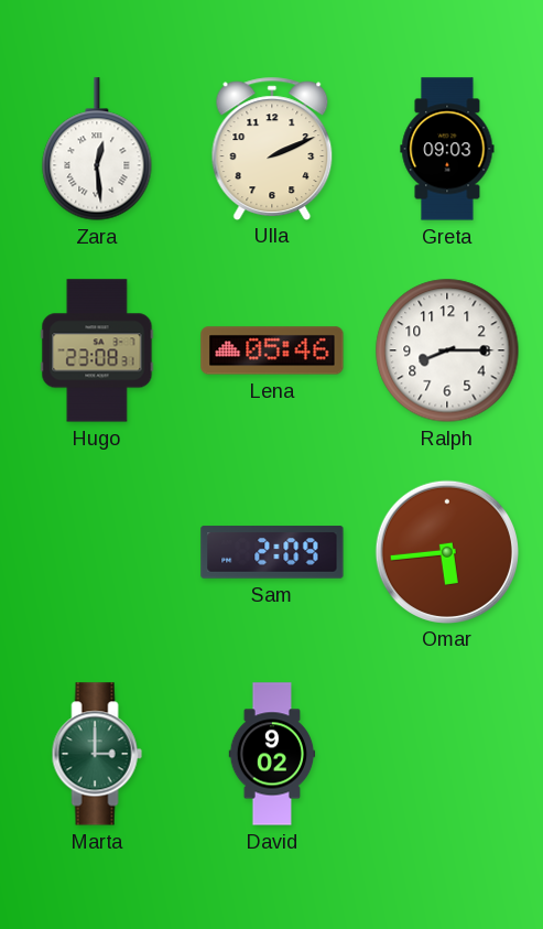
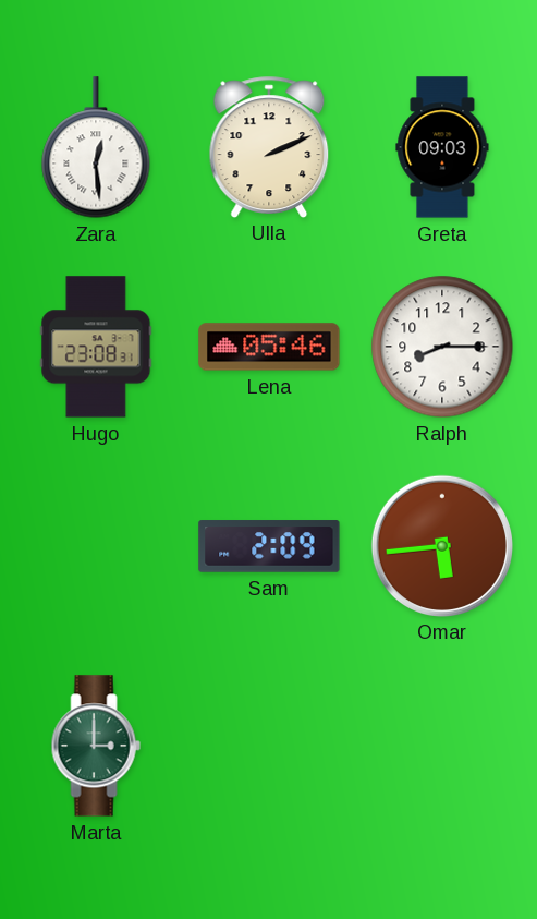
David: 9:02 -> none (272, 754)
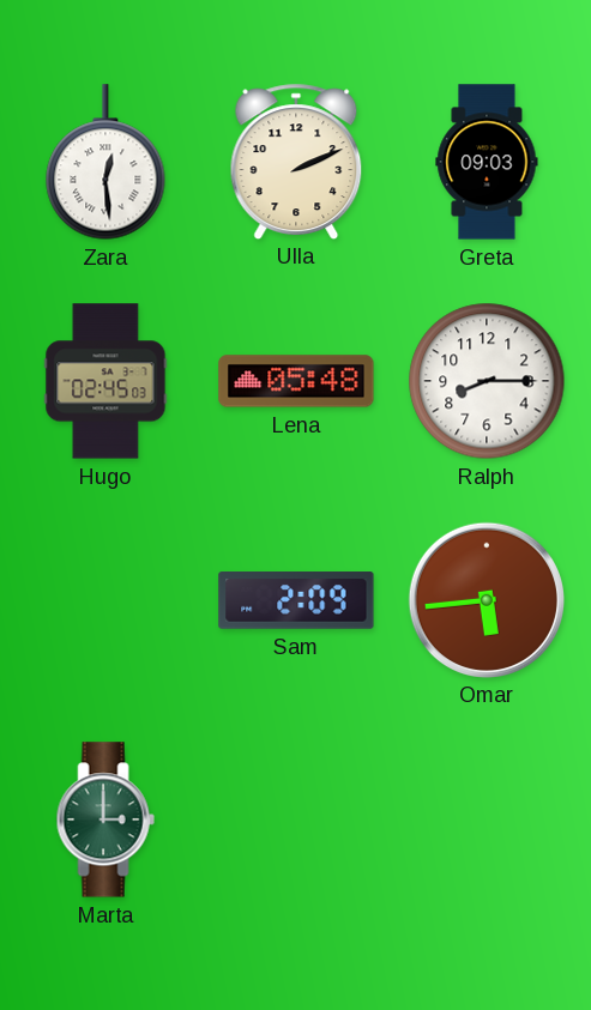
Hugo: 23:08 -> 02:45 (105, 381)
Lena: 05:46 -> 05:48 (296, 381)
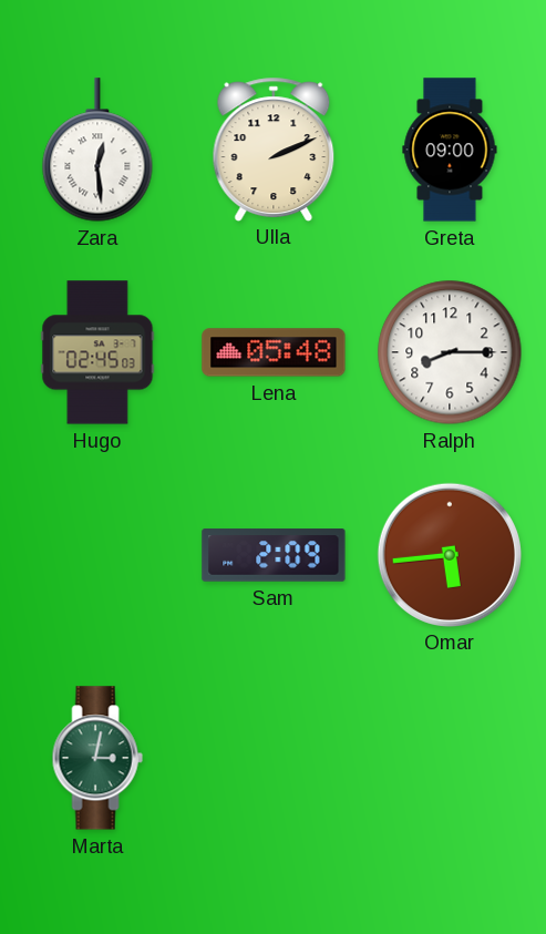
Greta: 09:03 -> 09:00 (450, 150)
Marta: 3:00 -> 3:02 (97, 758)
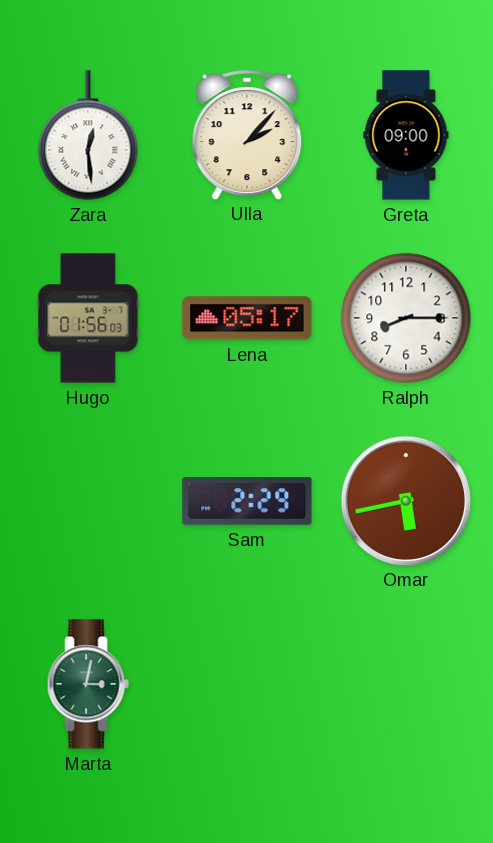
Ulla: 2:11 -> 2:07 (247, 134)
Hugo: 02:45 -> 01:56 (88, 318)
Lena: 05:48 -> 05:17 (247, 318)
Sam: 2:09 -> 2:29 (247, 501)
Omar: 5:44 -> 5:43 (405, 500)
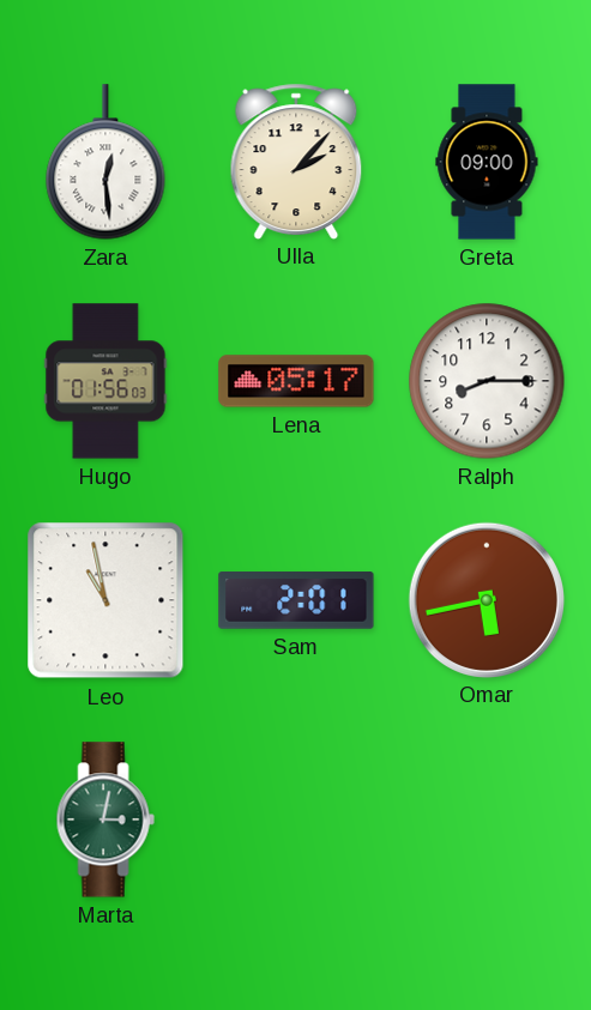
Leo: none -> 10:58 (105, 600)
Sam: 2:29 -> 2:01 (296, 600)
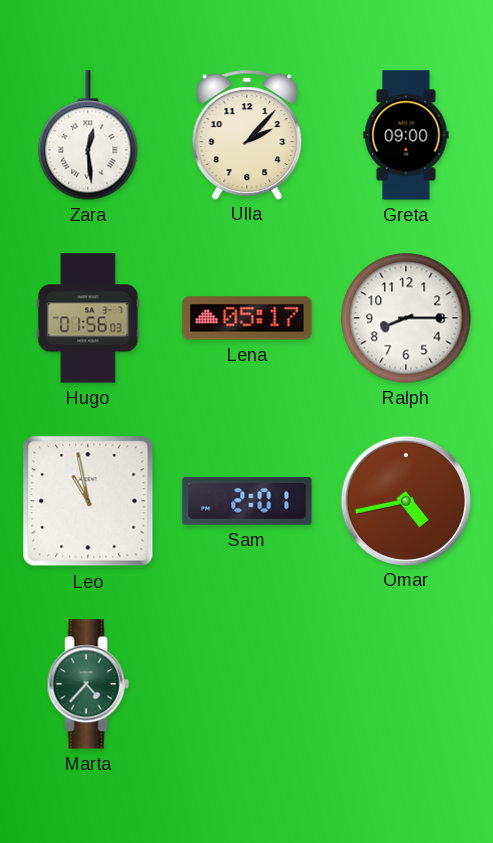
Omar: 5:43 -> 4:43 (405, 500)
Marta: 3:02 -> 4:37 (88, 684)
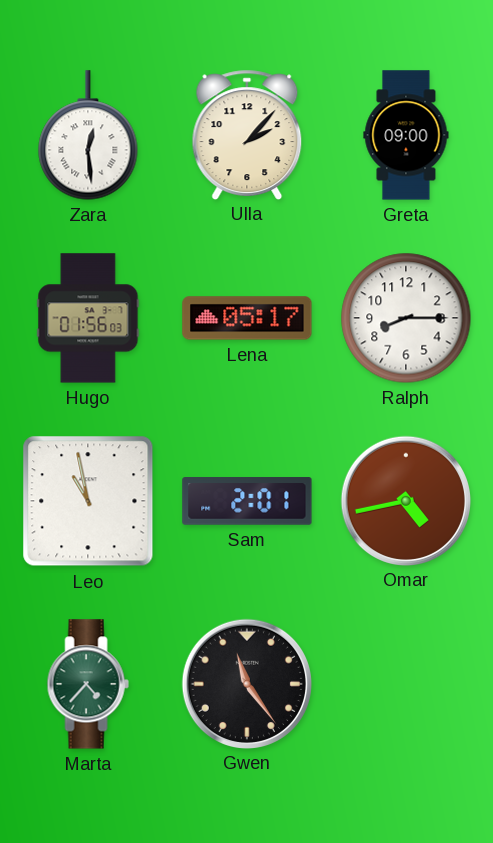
Gwen: none -> 11:24 (246, 683)
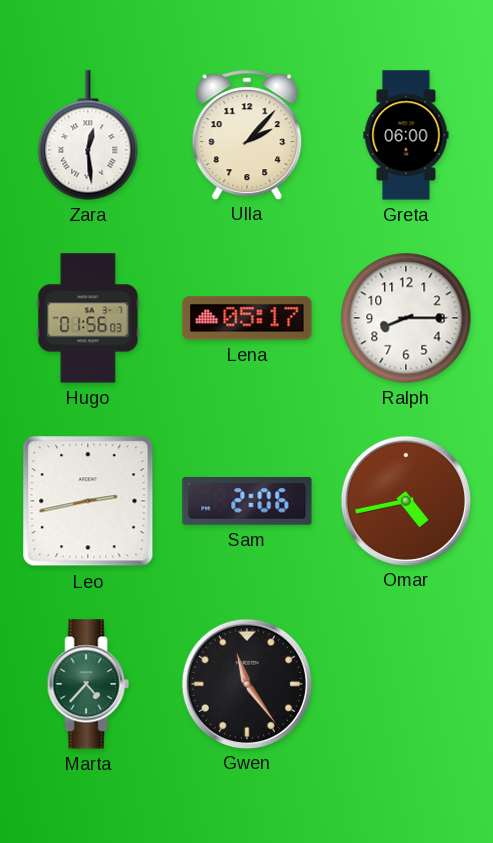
Greta: 09:00 -> 06:00 (406, 135)
Leo: 10:58 -> 2:43 (88, 501)
Sam: 2:01 -> 2:06 (247, 501)
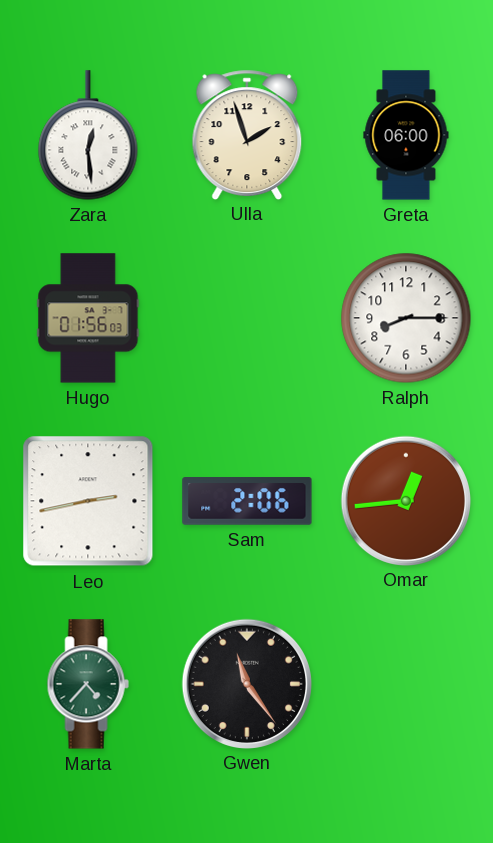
Ulla: 2:07 -> 1:57 (247, 134)
Lena: 05:17 -> none (247, 318)
Omar: 4:43 -> 12:44 (405, 500)
